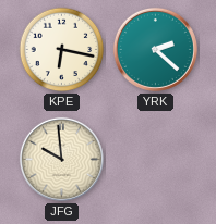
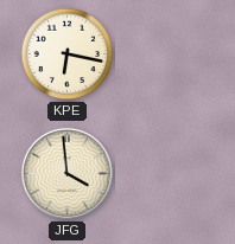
YRK: 2:22 -> none (155, 49)
JFG: 9:59 -> 3:59 (66, 173)
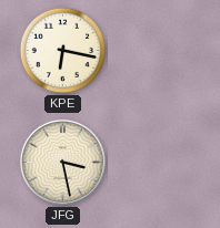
JFG: 3:59 -> 3:28 (62, 162)
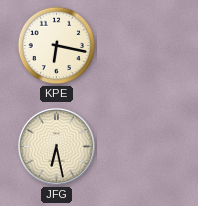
JFG: 3:28 -> 6:28 (56, 146)
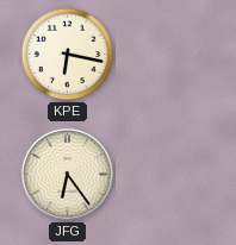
JFG: 6:28 -> 6:24 (67, 174)
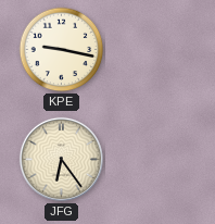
KPE: 6:17 -> 9:17 (62, 50)
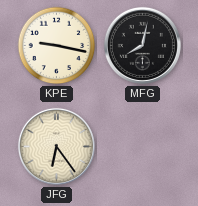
MFG: none -> 8:02 (142, 45)
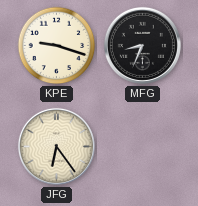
KPE: 9:17 -> 9:18 (57, 46)
MFG: 8:02 -> 8:34 (142, 45)
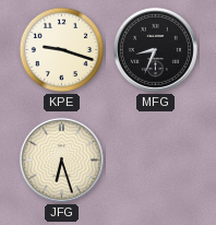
JFG: 6:24 -> 6:27 (61, 159)
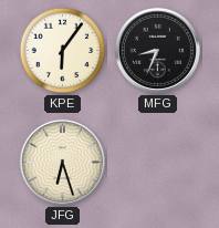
KPE: 9:18 -> 6:06 (63, 51)
